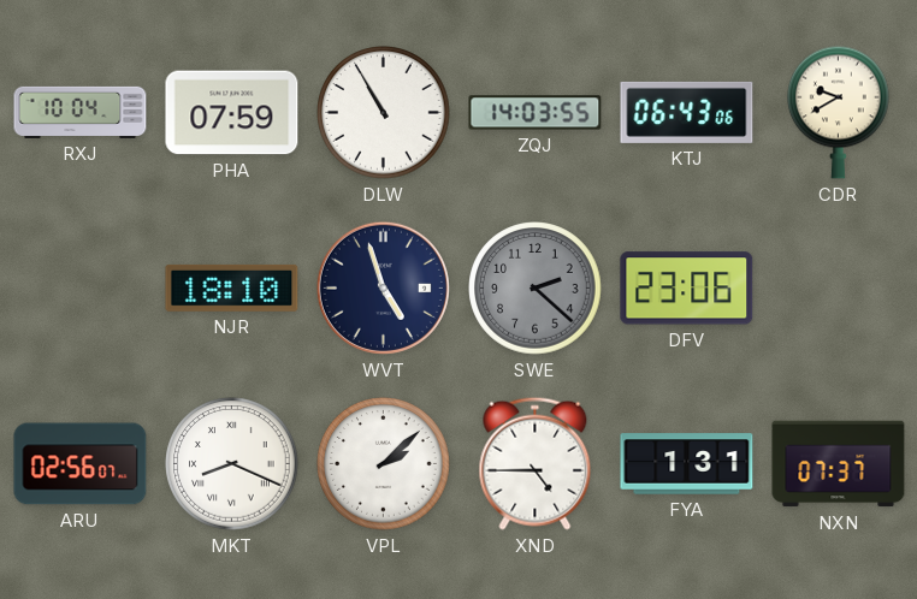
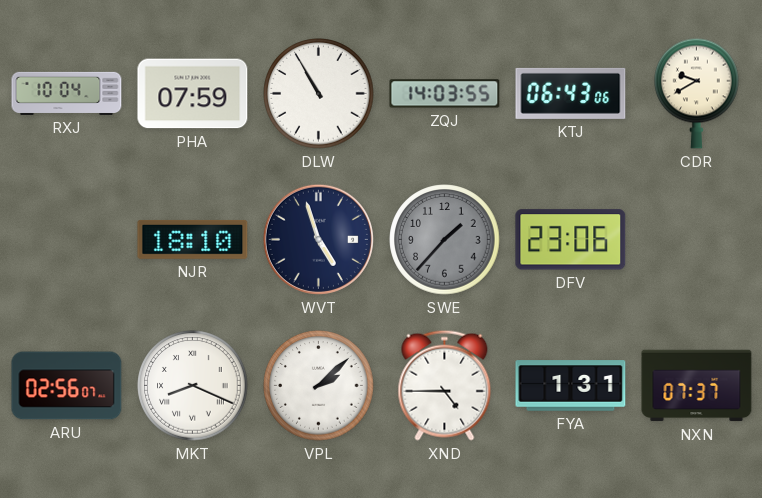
SWE: 2:22 -> 1:37 (445, 240)
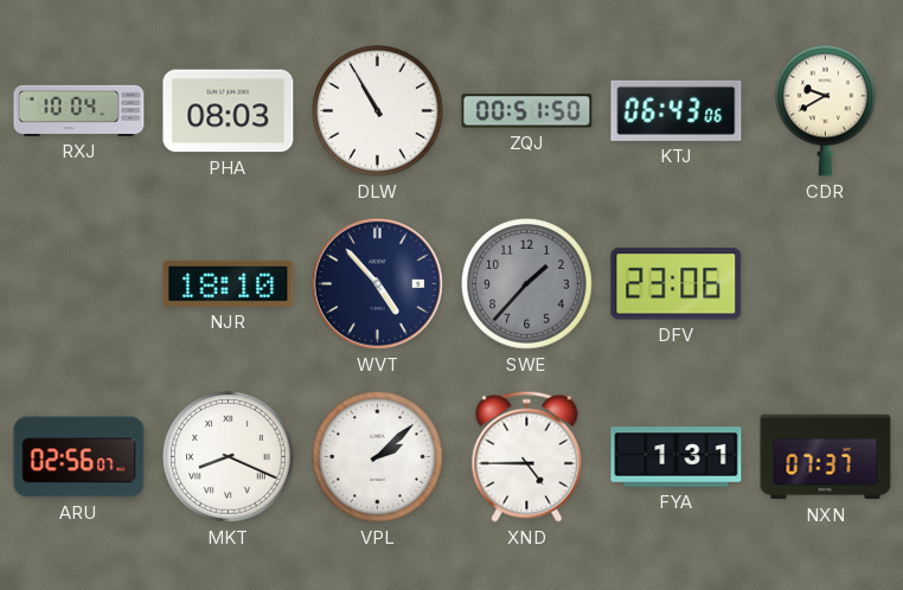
PHA: 07:59 -> 08:03 (229, 111)
ZQJ: 14:03 -> 00:51 (527, 111)
WVT: 4:57 -> 4:53 (377, 283)
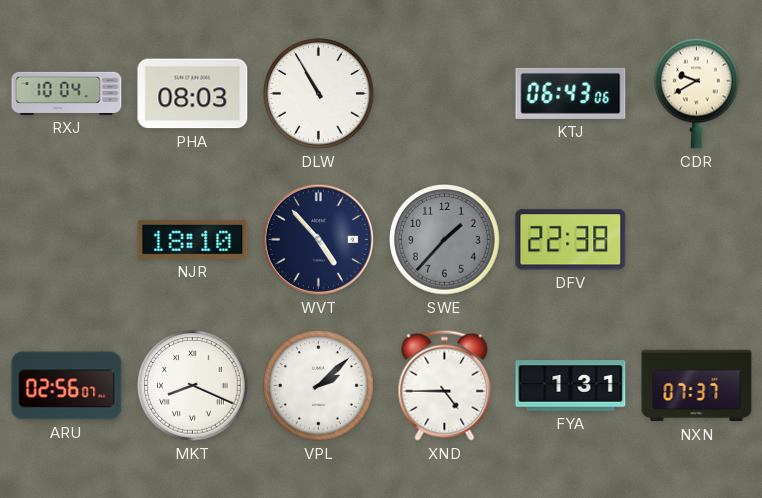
ZQJ: 00:51 -> none (527, 111)
DFV: 23:06 -> 22:38 (571, 240)
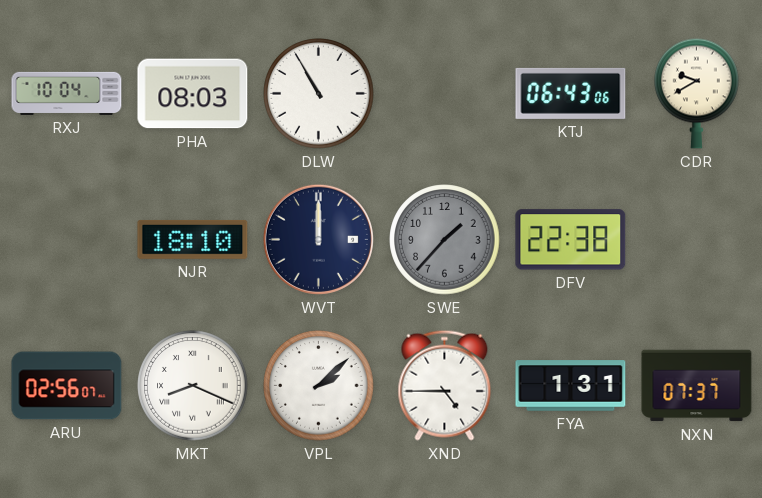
WVT: 4:53 -> 12:00 (318, 239)
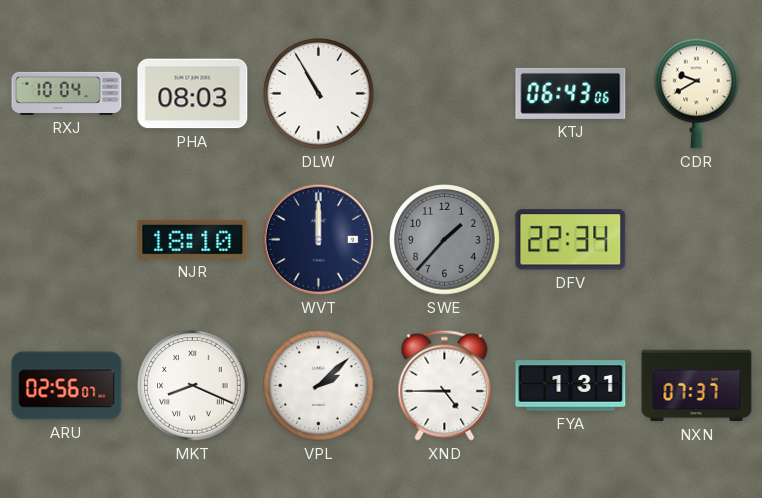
DFV: 22:38 -> 22:34 (571, 240)
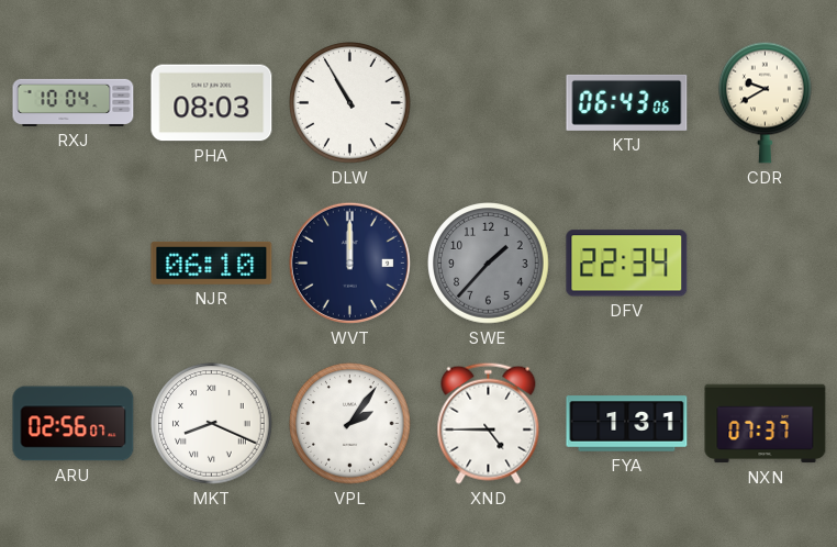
NJR: 18:10 -> 06:10 (212, 263)
VPL: 2:08 -> 2:06 (350, 424)
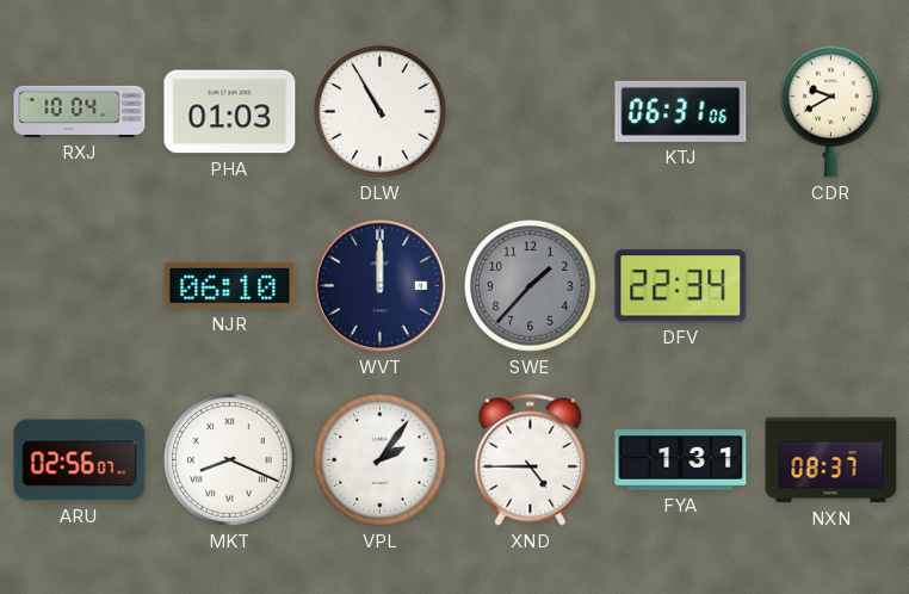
PHA: 08:03 -> 01:03 (230, 112)
KTJ: 06:43 -> 06:31 (681, 111)
NXN: 07:37 -> 08:37 (831, 460)
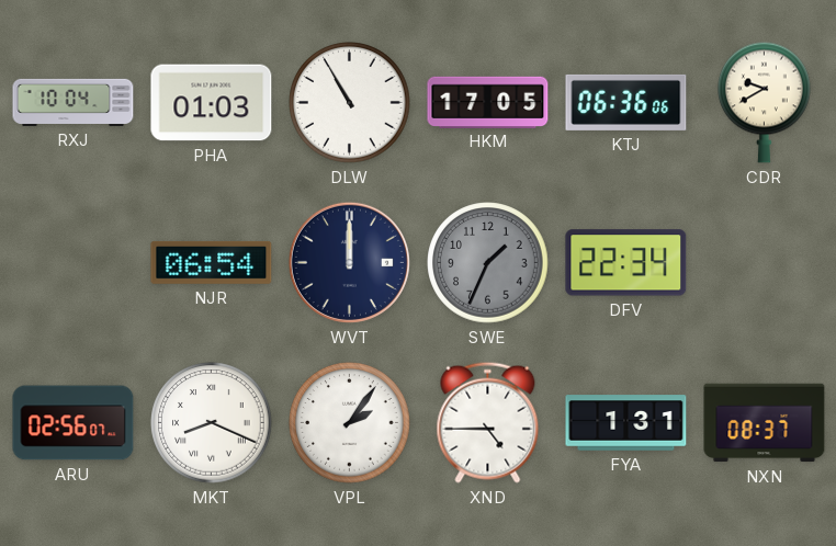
HKM: none -> 17:05 (488, 102)
KTJ: 06:31 -> 06:36 (626, 102)
NJR: 06:10 -> 06:54 (212, 262)
SWE: 1:37 -> 1:34 (488, 263)
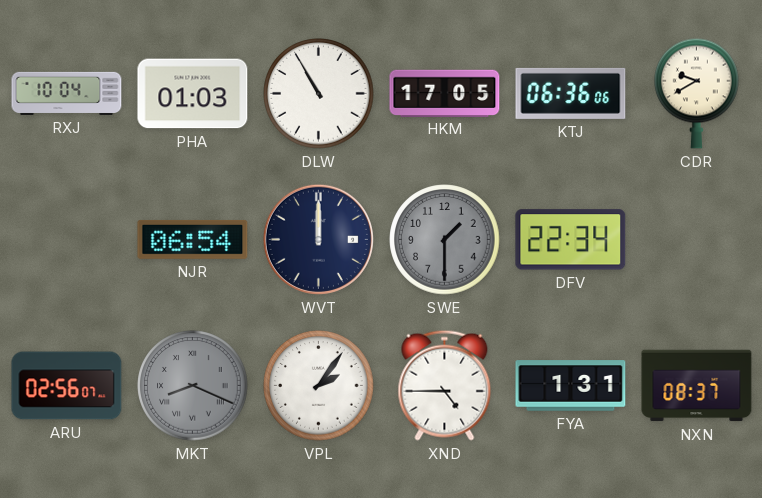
SWE: 1:34 -> 1:30 (445, 240)
MKT dial: white -> grey (193, 386)
